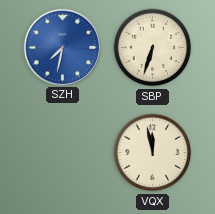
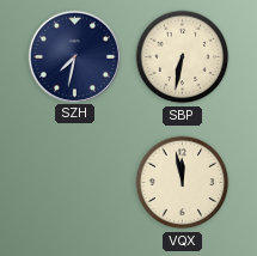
SZH dial: blue -> navy (74, 56)
SBP: 6:33 -> 6:32 (183, 57)
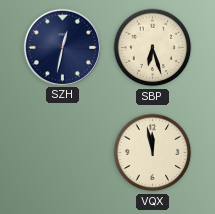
SZH: 7:32 -> 12:32 (62, 47)
SBP: 6:32 -> 6:27 (153, 48)
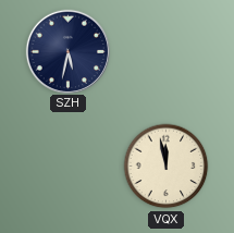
SZH: 12:32 -> 5:32 (67, 51)
SBP: 6:27 -> none (153, 48)
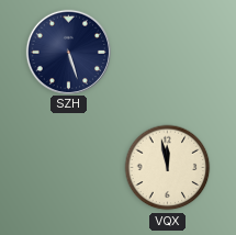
SZH: 5:32 -> 5:27 (68, 52)
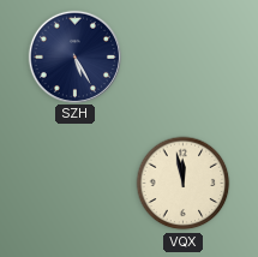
SZH: 5:27 -> 5:25 (74, 56)
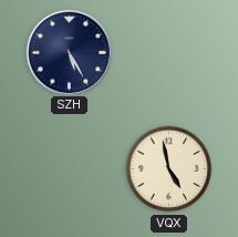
VQX: 11:58 -> 4:58 (169, 169)
